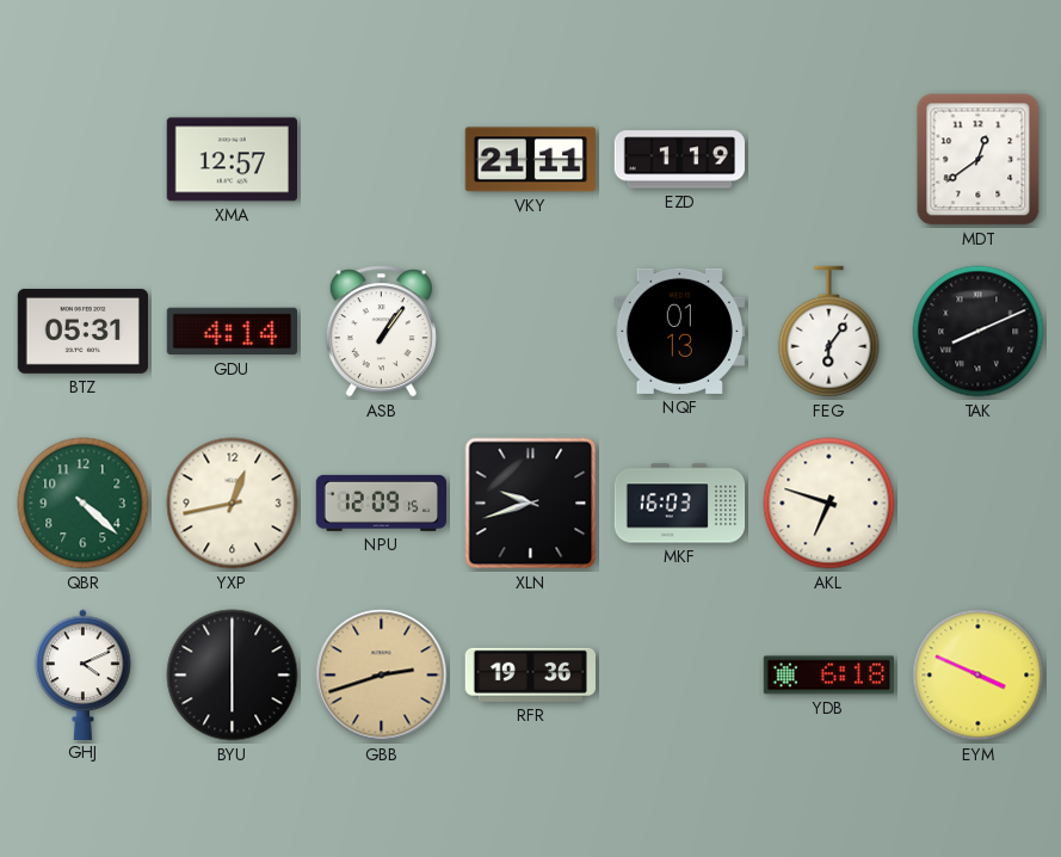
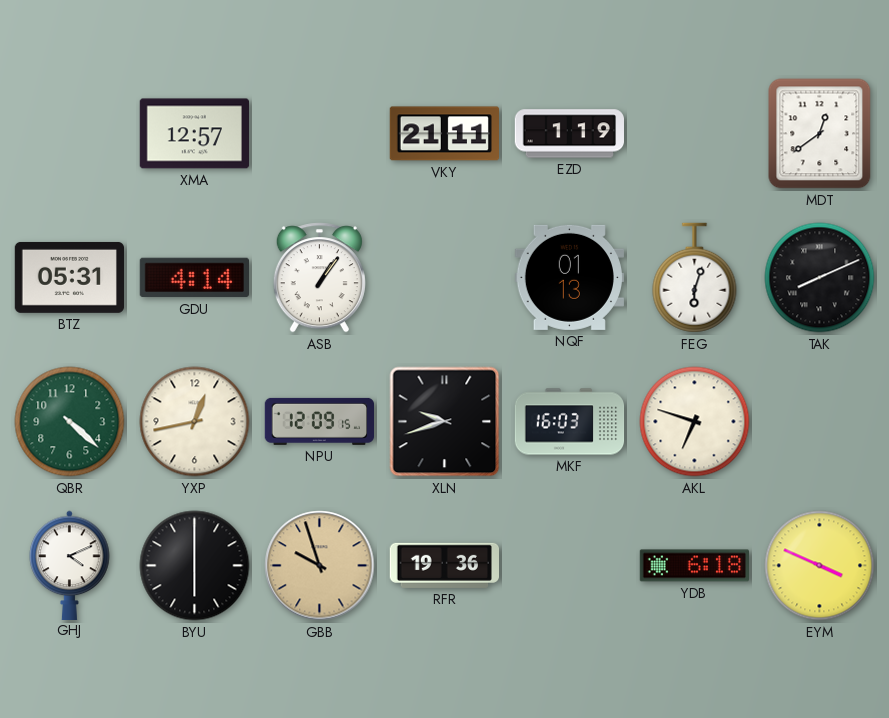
FEG: 6:06 -> 6:03 (695, 278)
GBB: 2:42 -> 9:57 (320, 566)
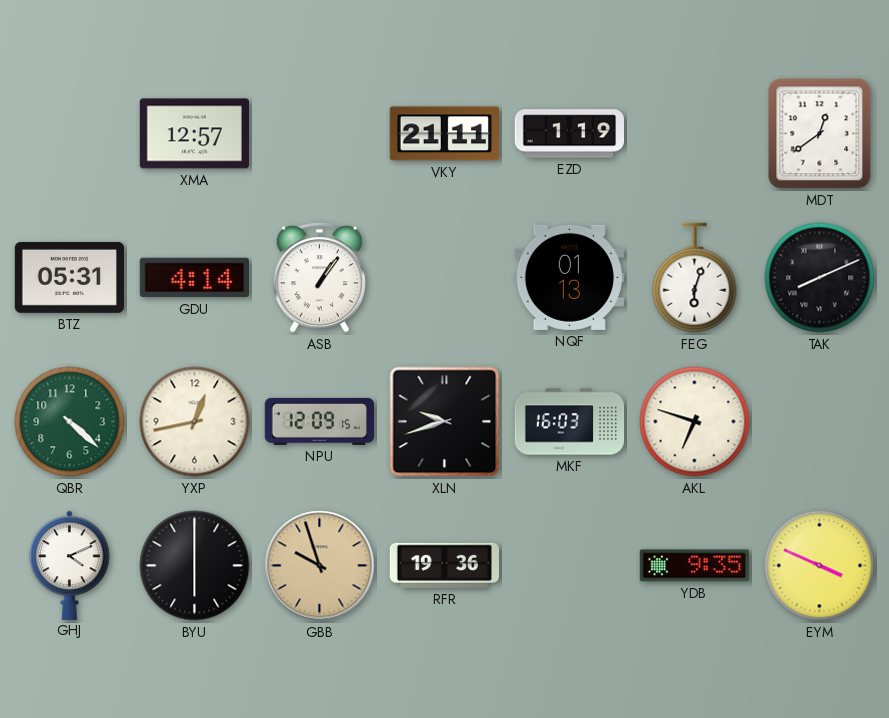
YDB: 6:18 -> 9:35 (694, 566)
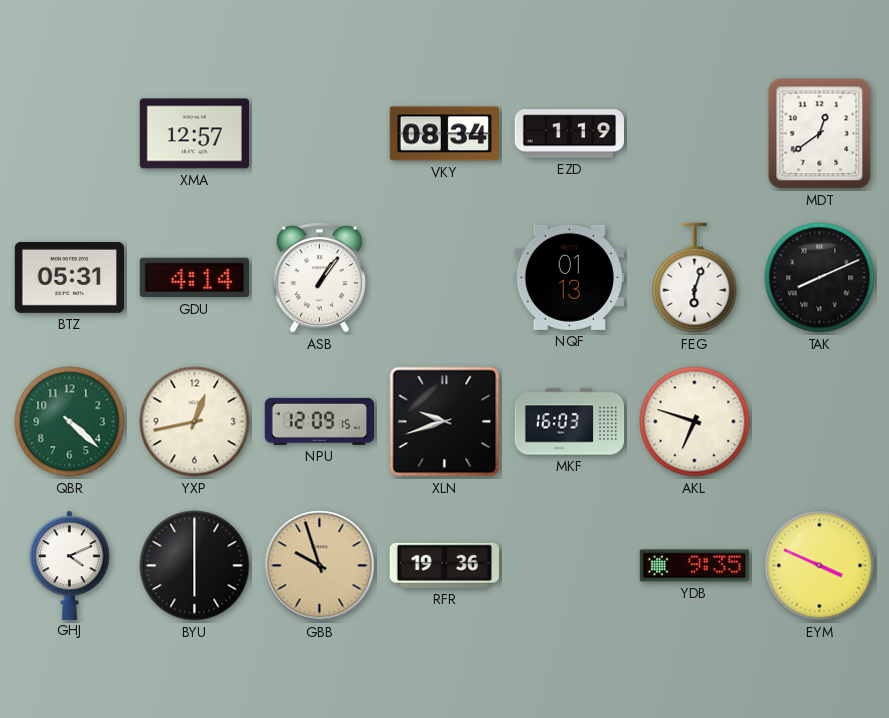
VKY: 21:11 -> 08:34 (444, 134)
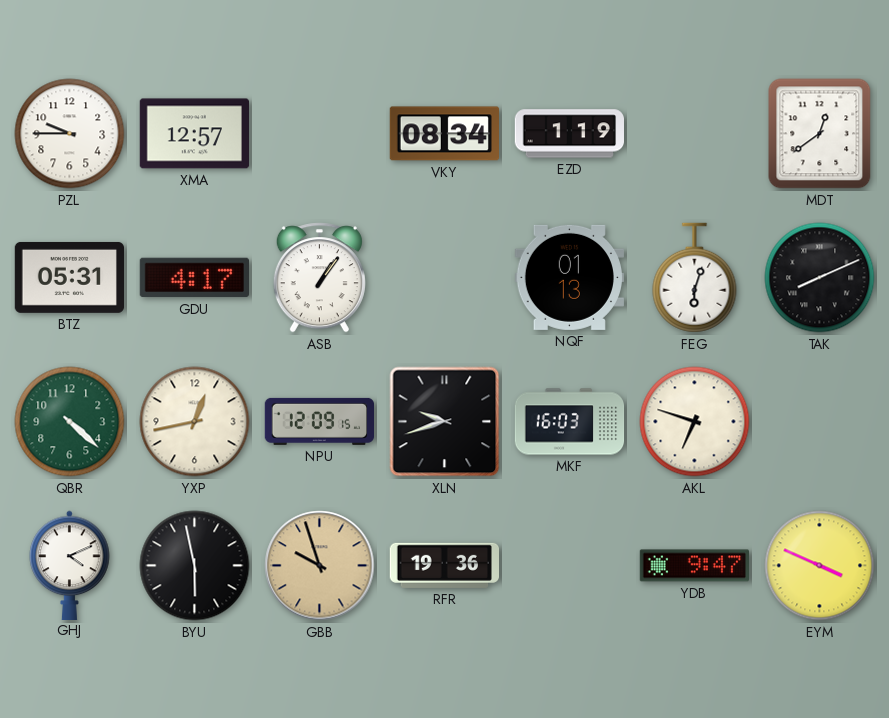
PZL: none -> 9:45 (70, 134)
GDU: 4:14 -> 4:17 (194, 278)
BYU: 6:00 -> 5:58 (195, 566)
YDB: 9:35 -> 9:47 (694, 566)
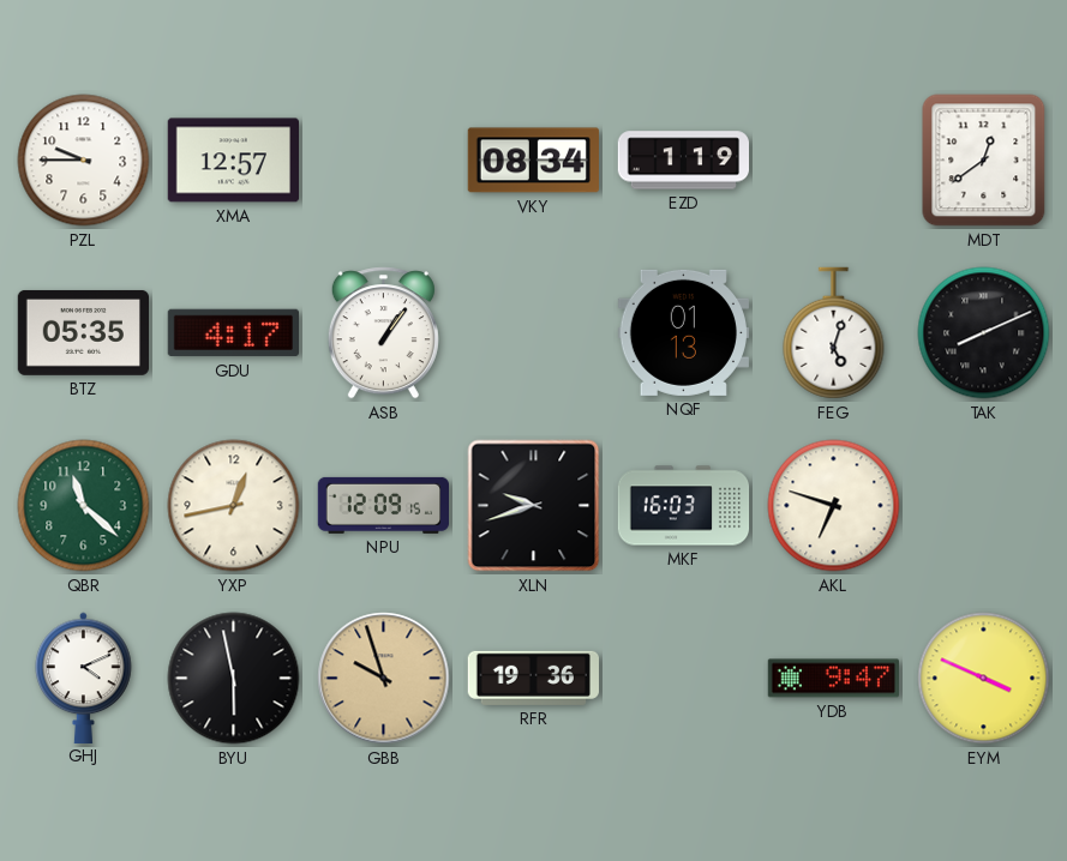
BTZ: 05:31 -> 05:35 (83, 332)
FEG: 6:03 -> 5:03 (834, 333)
QBR: 4:22 -> 11:22 (84, 506)
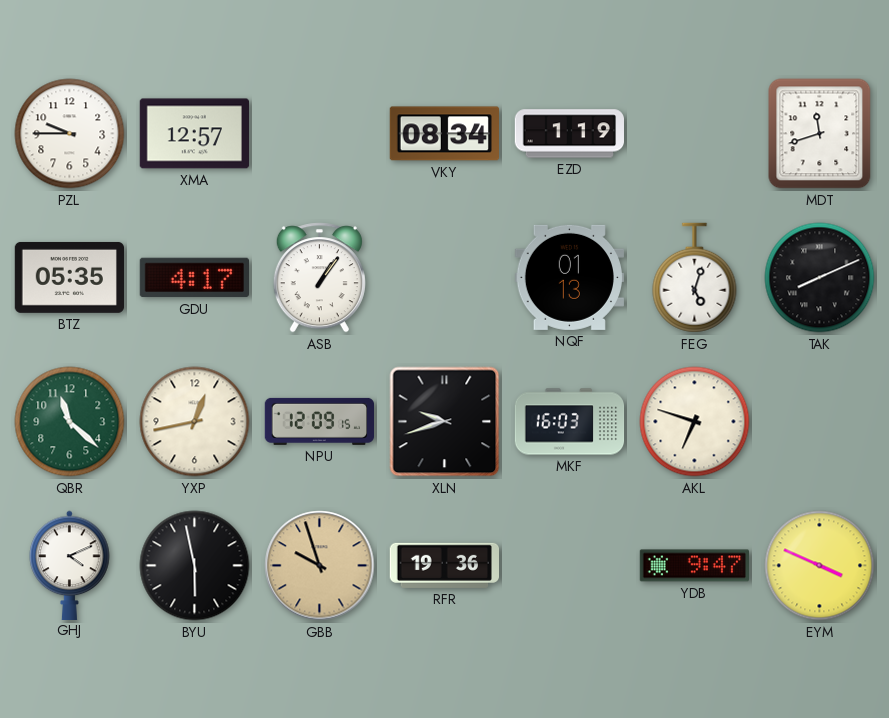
MDT: 12:39 -> 11:42 (820, 134)
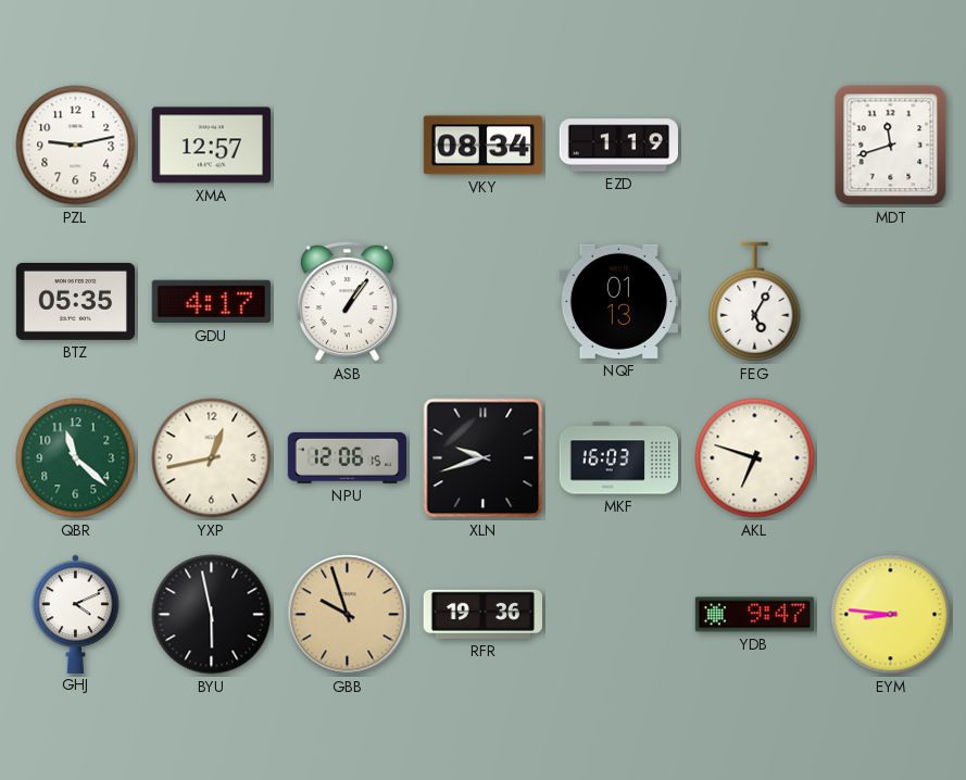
PZL: 9:45 -> 9:13 (76, 146)
FEG: 5:03 -> 5:05 (755, 302)
TAK: 8:11 -> none (820, 278)
NPU: 12:09 -> 12:06 (347, 457)
EYM: 3:49 -> 8:46 (891, 615)
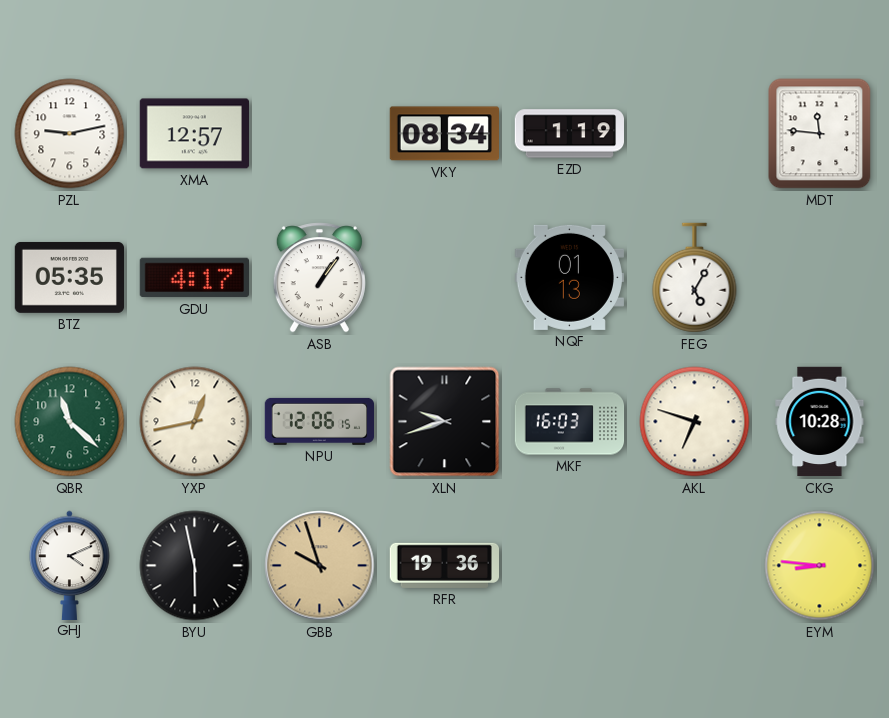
MDT: 11:42 -> 11:46 (820, 134)
CKG: none -> 10:28 (820, 422)
YDB: 9:47 -> none (754, 615)
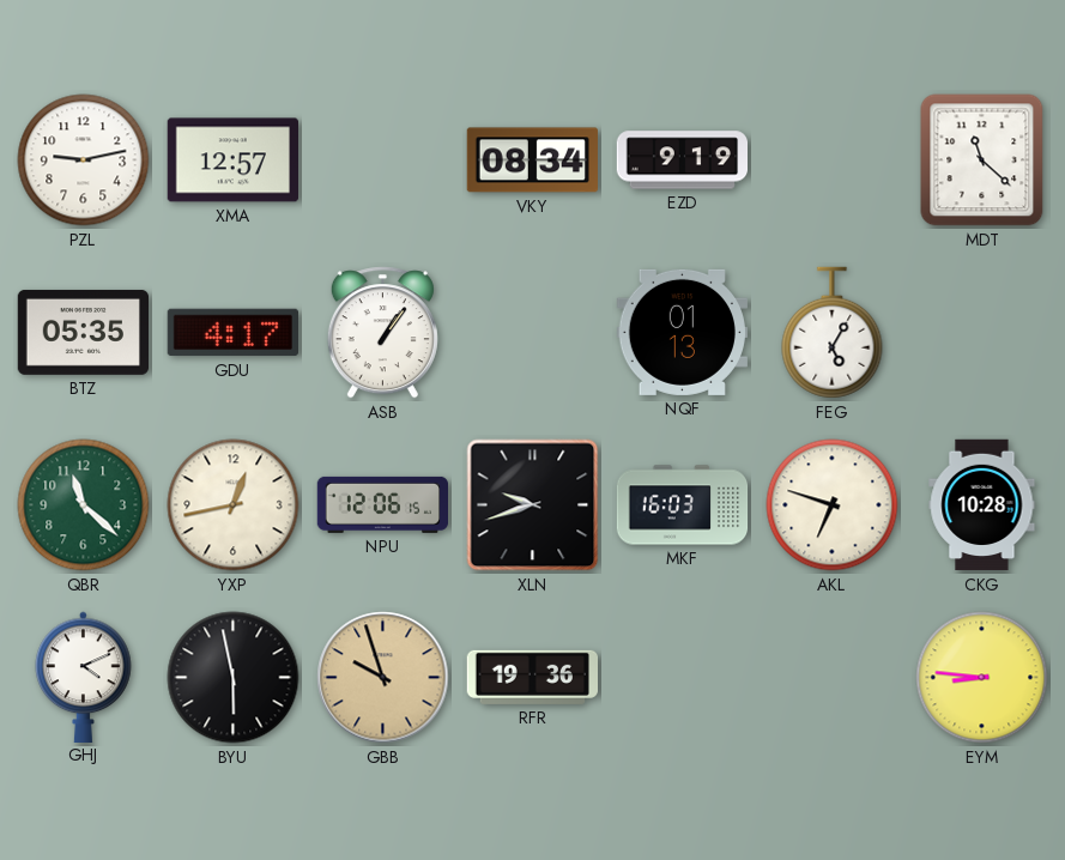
EZD: 1:19 -> 9:19 (682, 161)
MDT: 11:46 -> 11:22 (982, 161)
